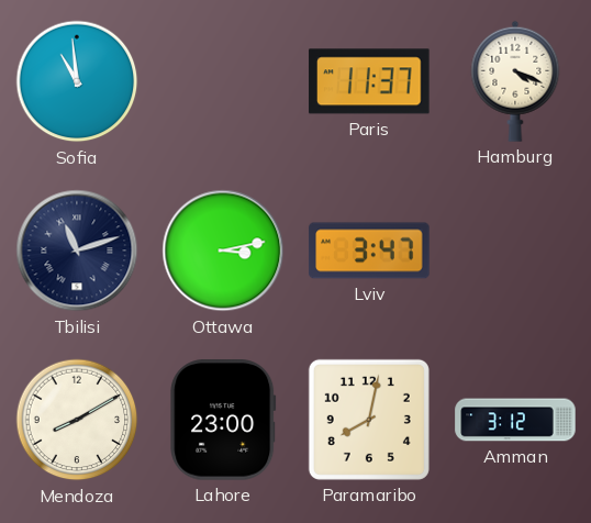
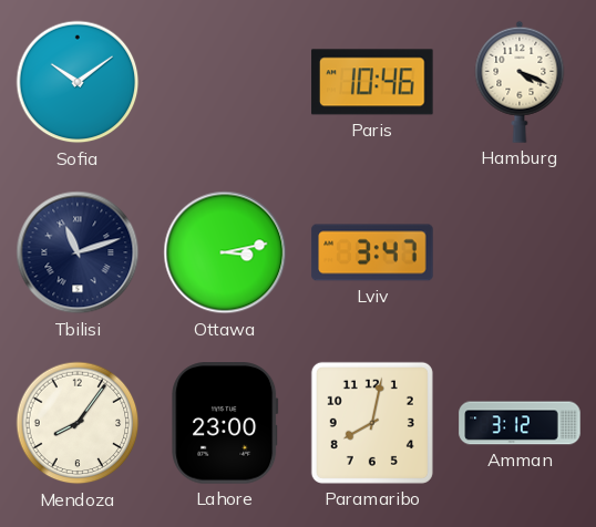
Sofia: 10:59 -> 10:09 (78, 82)
Paris: 11:37 -> 10:46 (372, 82)
Mendoza: 8:10 -> 8:06 (78, 423)
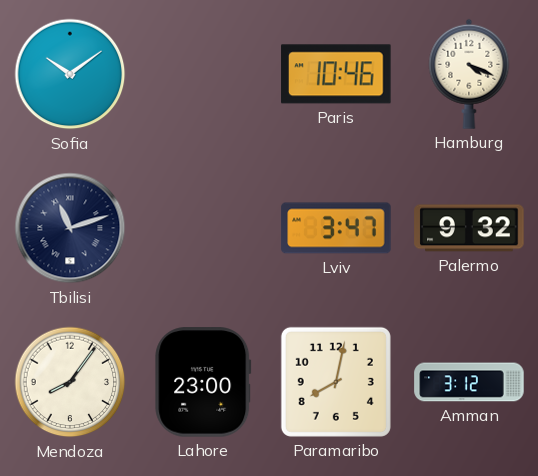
Ottawa: 3:13 -> none (225, 252)
Palermo: none -> 9:32 (469, 228)
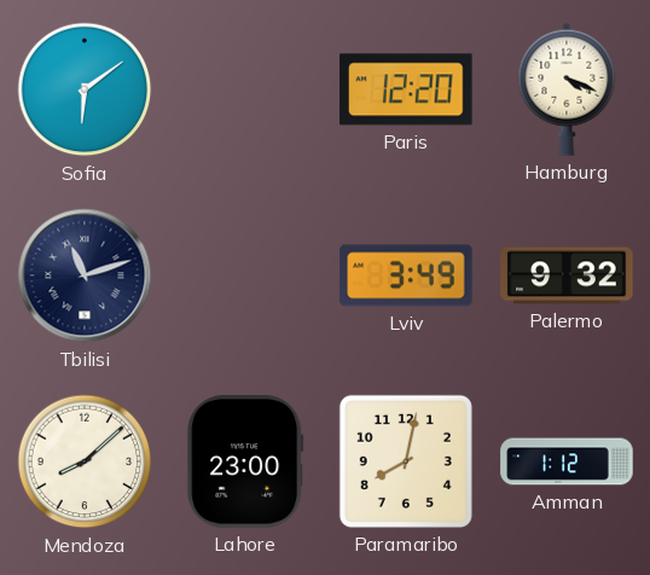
Sofia: 10:09 -> 6:09 (85, 89)
Paris: 10:46 -> 12:20 (406, 89)
Lviv: 3:47 -> 3:49 (406, 275)
Mendoza: 8:06 -> 8:08 (85, 461)
Amman: 3:12 -> 1:12 (567, 461)
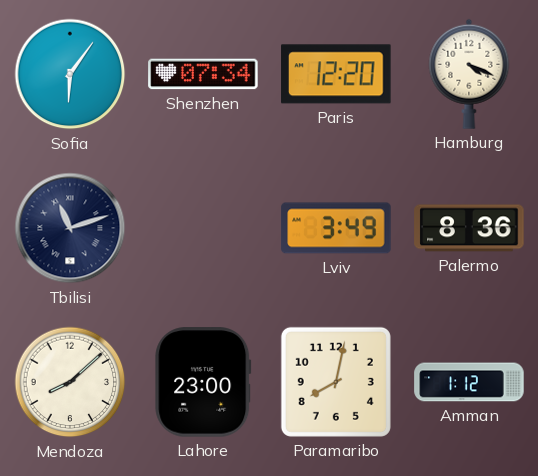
Sofia: 6:09 -> 6:06 (70, 74)
Shenzhen: none -> 07:34 (203, 74)
Palermo: 9:32 -> 8:36 (469, 228)
